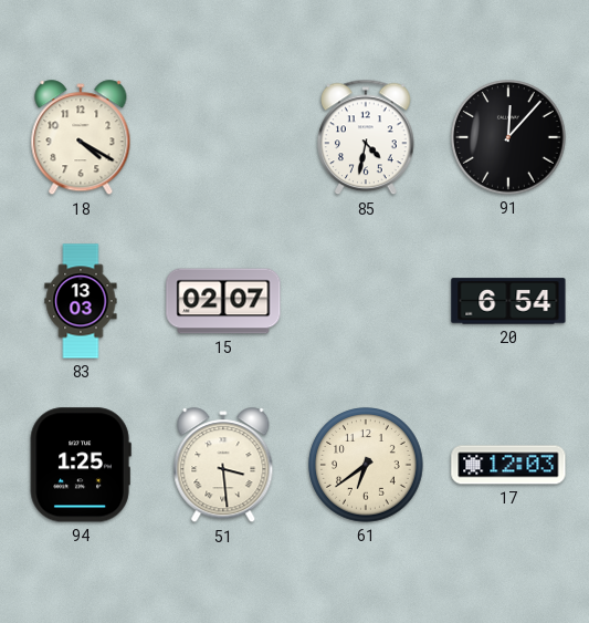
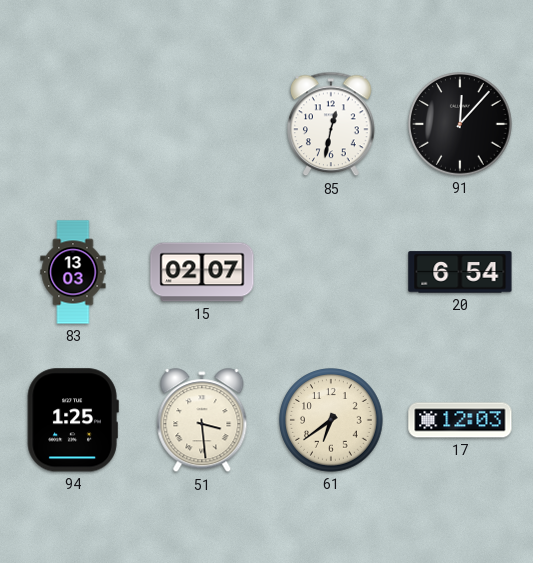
18: 4:20 -> none (81, 138)
85: 4:32 -> 12:32 (331, 124)
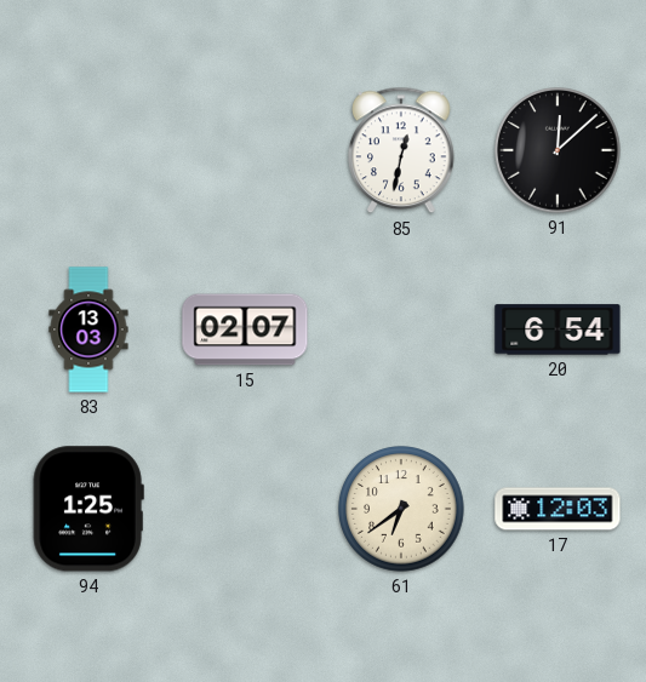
91: 12:07 -> 12:08 (558, 150)
51: 3:29 -> none (202, 421)
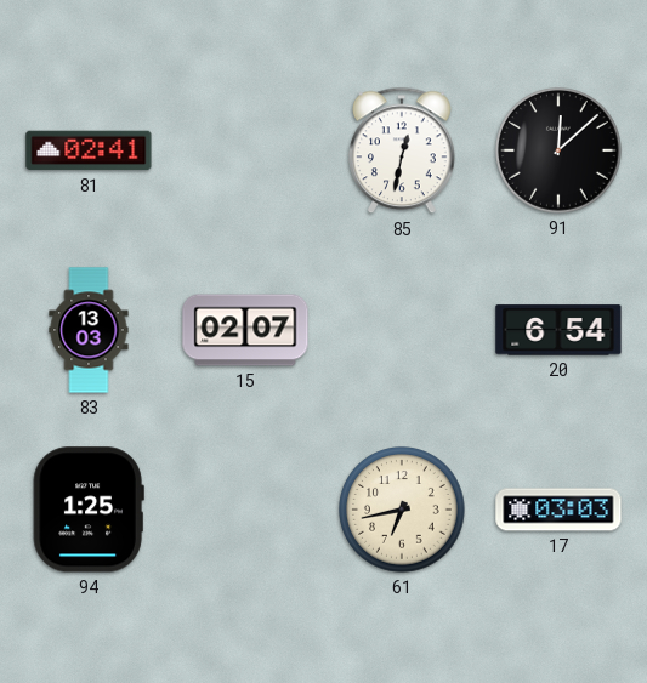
81: none -> 02:41 (89, 150)
61: 6:39 -> 6:43 (402, 510)
17: 12:03 -> 03:03 (558, 510)
